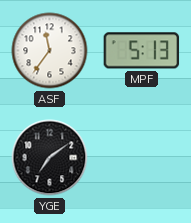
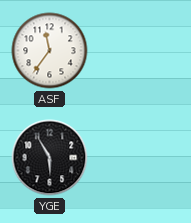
MPF: 5:13 -> none (142, 51)
YGE: 7:09 -> 5:55 (50, 158)
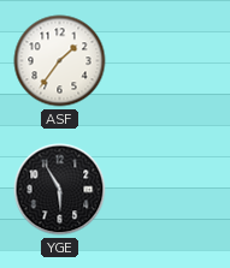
ASF: 11:36 -> 1:36 (60, 61)
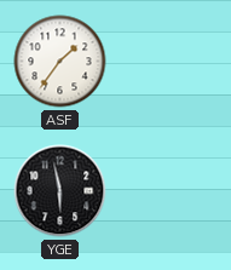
YGE: 5:55 -> 5:58 (60, 191)
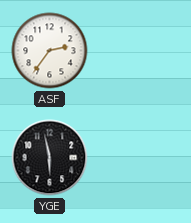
ASF: 1:36 -> 2:36 (50, 51)
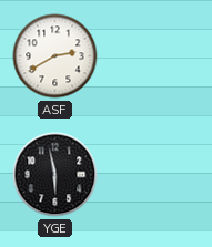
ASF: 2:36 -> 2:40 (55, 56)
